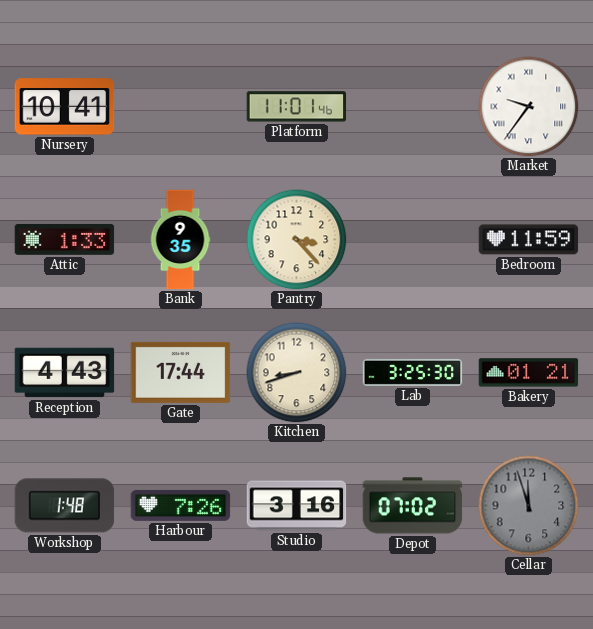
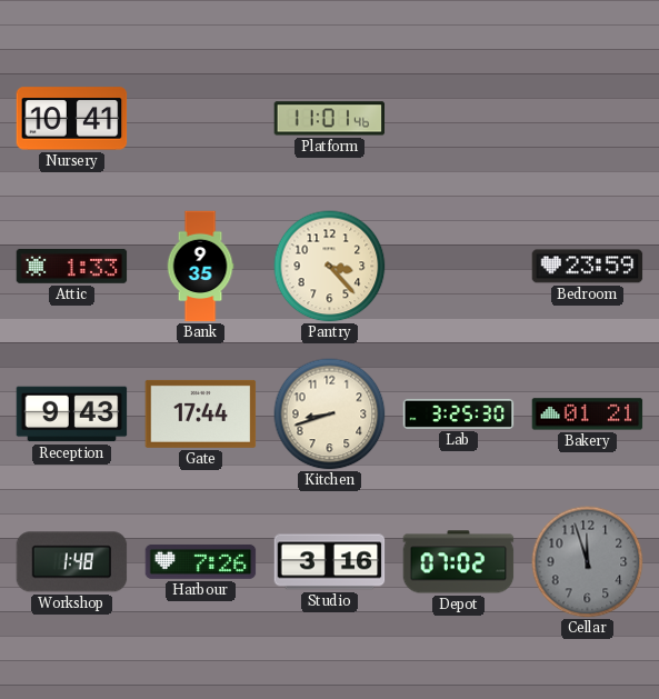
Market: 9:36 -> none (529, 107)
Bedroom: 11:59 -> 23:59 (588, 267)
Reception: 4:43 -> 9:43 (72, 415)
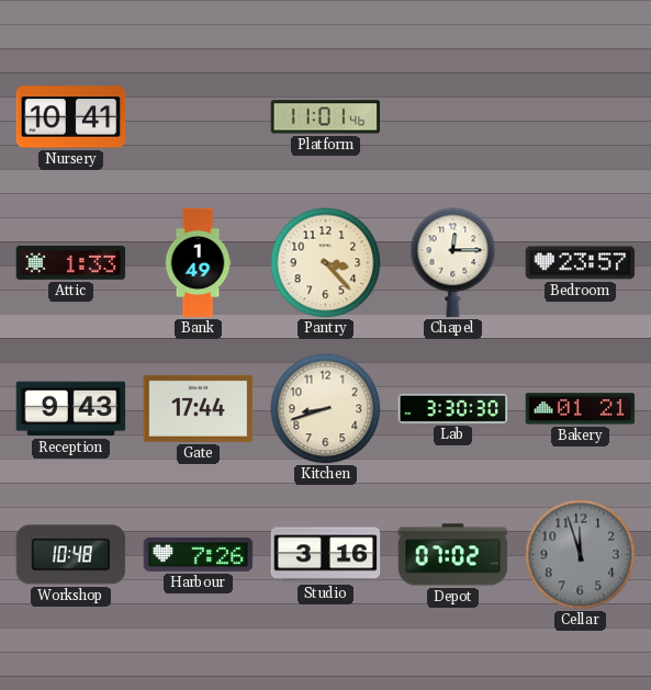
Bank: 9:35 -> 1:49 (198, 263)
Chapel: none -> 12:15 (453, 263)
Bedroom: 23:59 -> 23:57 (581, 263)
Lab: 3:25 -> 3:30 (453, 408)
Workshop: 1:48 -> 10:48 (71, 555)
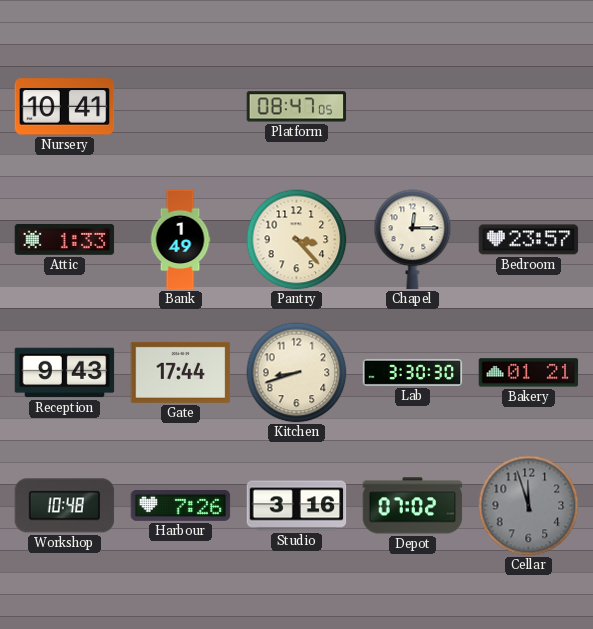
Platform: 11:01 -> 08:47 (297, 107)
